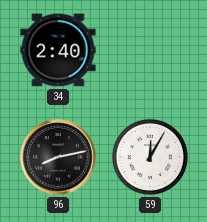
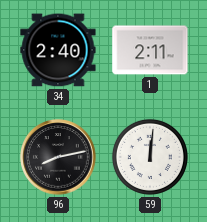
1: none -> 2:11 (150, 50)
59: 12:05 -> 12:01 (150, 157)
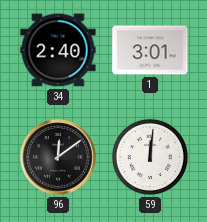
1: 2:11 -> 3:01 (150, 50)
96: 8:13 -> 12:09 (58, 157)
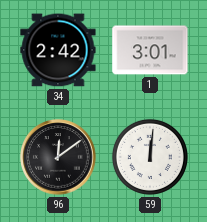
34: 2:40 -> 2:42 (58, 50)
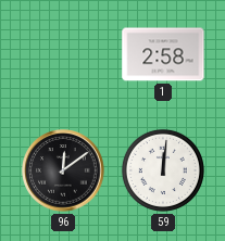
34: 2:42 -> none (58, 50)
1: 3:01 -> 2:58 (163, 54)
